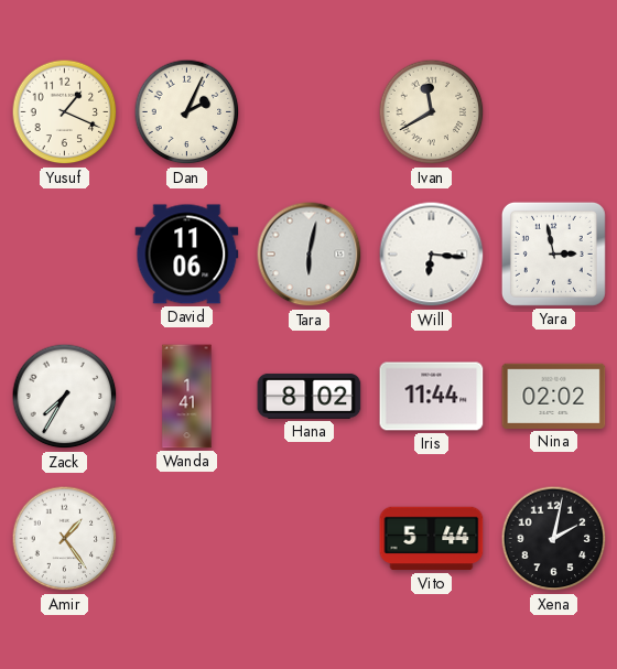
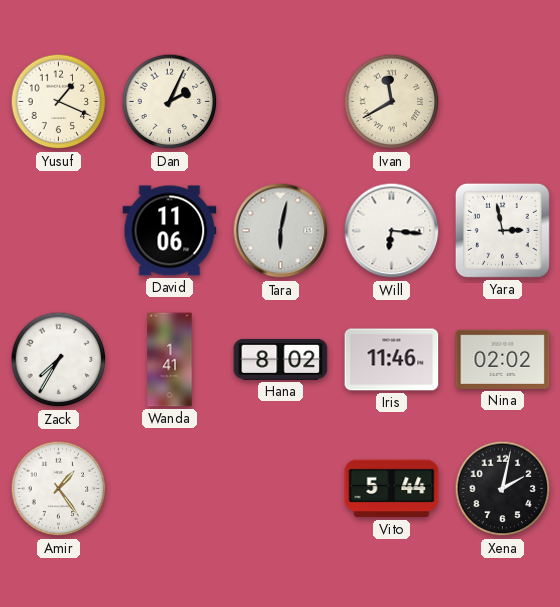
Iris: 11:44 -> 11:46 (392, 360)
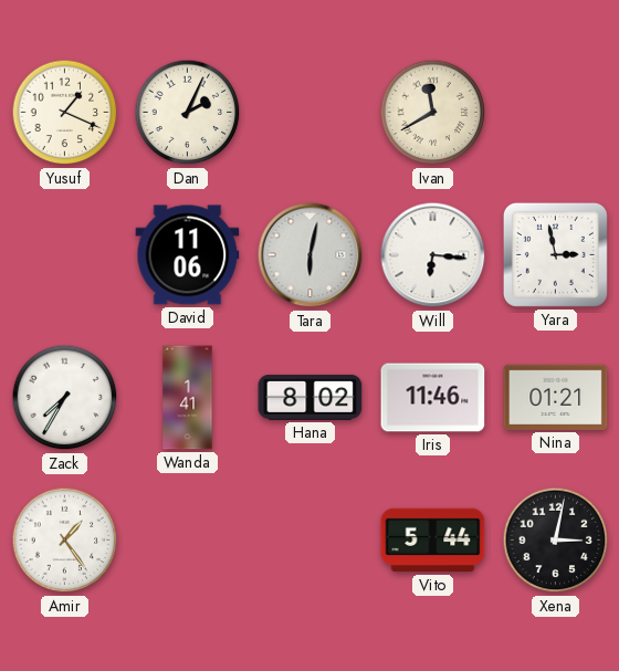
Nina: 02:02 -> 01:21 (556, 397)
Xena: 2:02 -> 3:02 (556, 541)
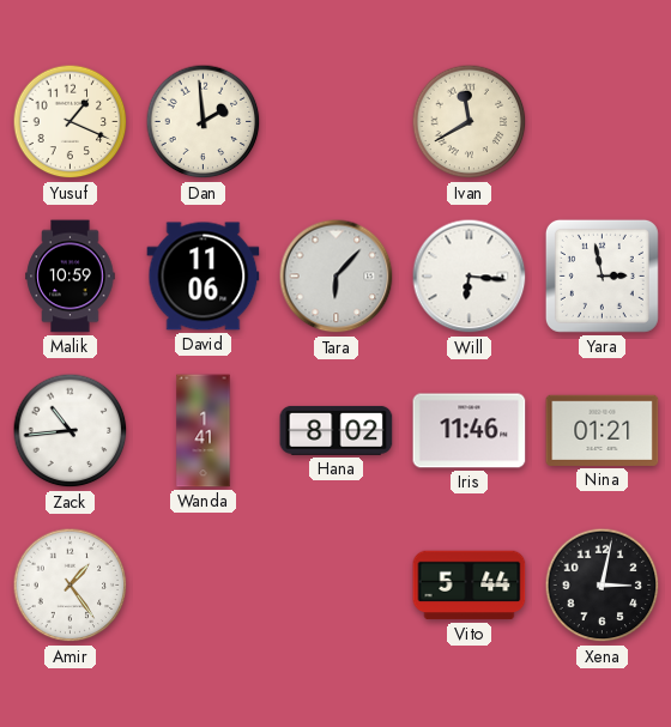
Dan: 2:04 -> 1:59 (204, 122)
Malik: none -> 10:59 (71, 277)
Tara: 6:02 -> 6:07 (337, 277)
Zack: 7:35 -> 10:44 (71, 431)
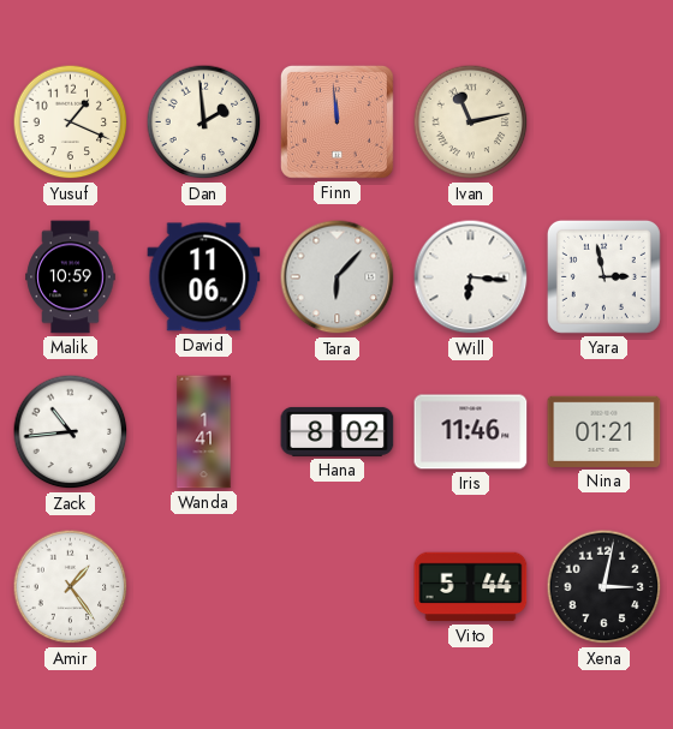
Finn: none -> 11:59 (336, 121)
Ivan: 11:40 -> 11:13 (471, 123)
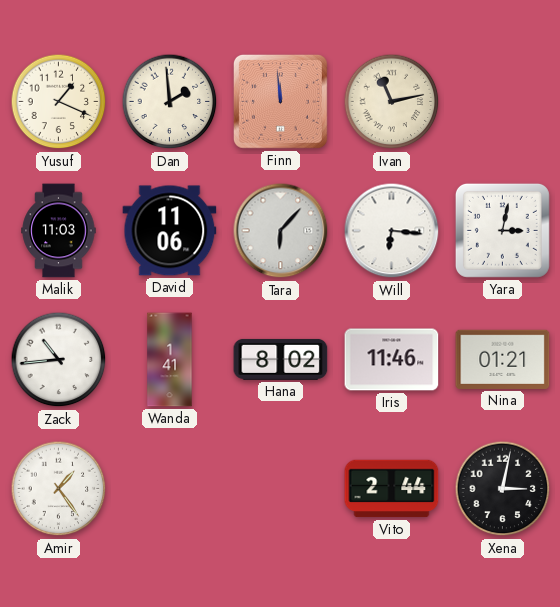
Malik: 10:59 -> 11:03 (59, 231)
Yara: 2:58 -> 3:02 (502, 230)
Vito: 5:44 -> 2:44 (392, 489)
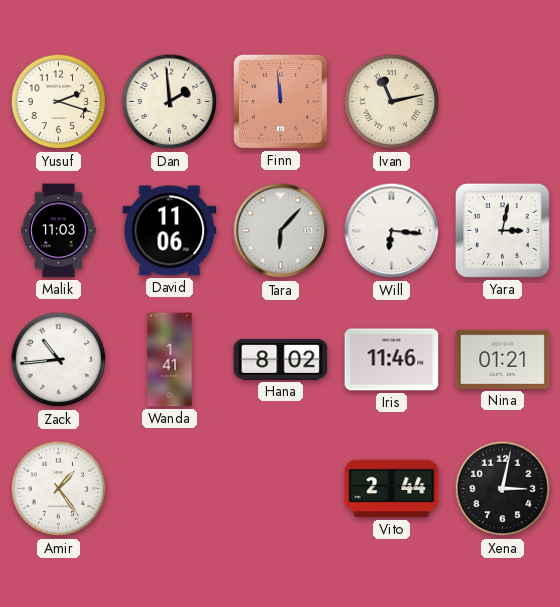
Yusuf: 1:19 -> 2:18 (59, 102)
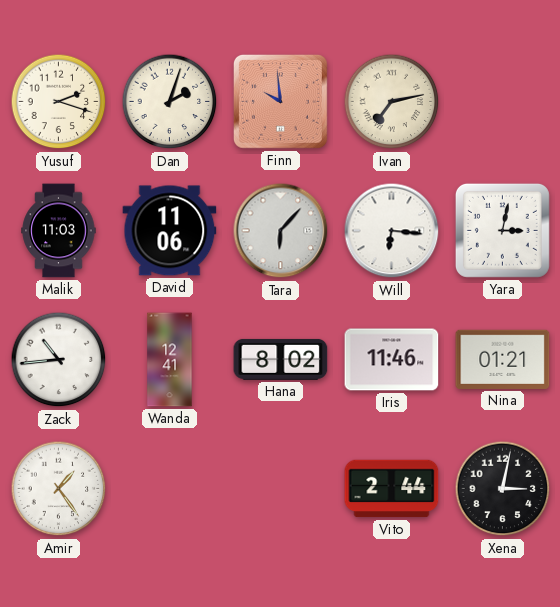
Dan: 1:59 -> 2:03 (170, 102)
Finn: 11:59 -> 9:59 (280, 101)
Ivan: 11:13 -> 7:13 (392, 102)
Wanda: 1:41 -> 12:41 (170, 360)
